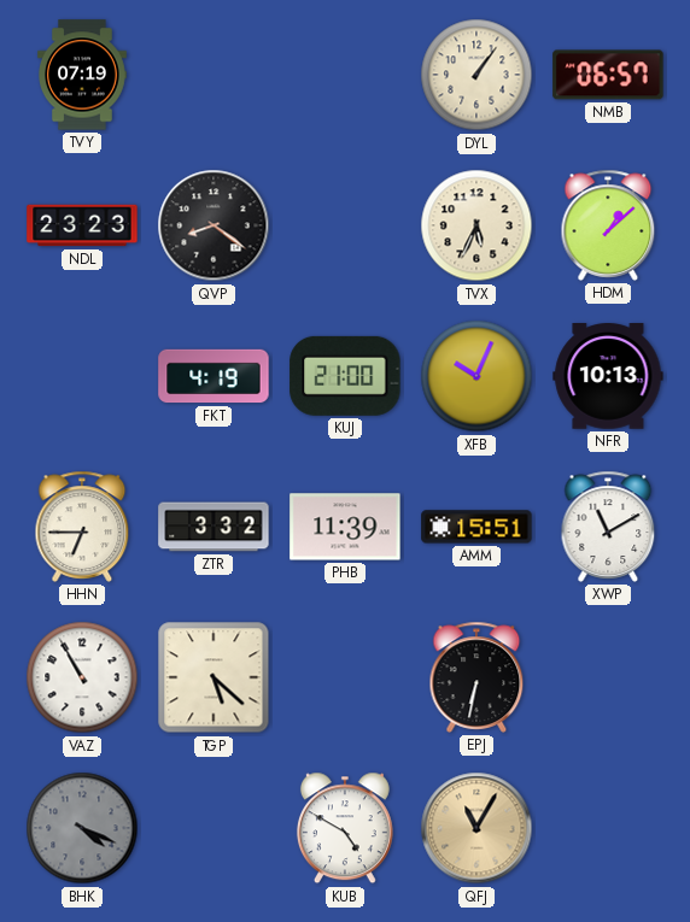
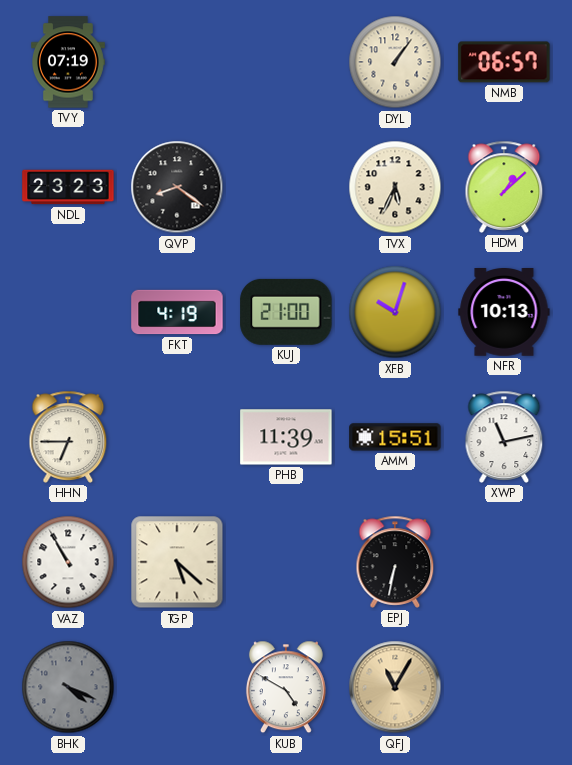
XFB: 10:04 -> 10:03 (395, 312)
ZTR: 3:32 -> none (214, 527)
XWP: 11:10 -> 11:13 (504, 437)
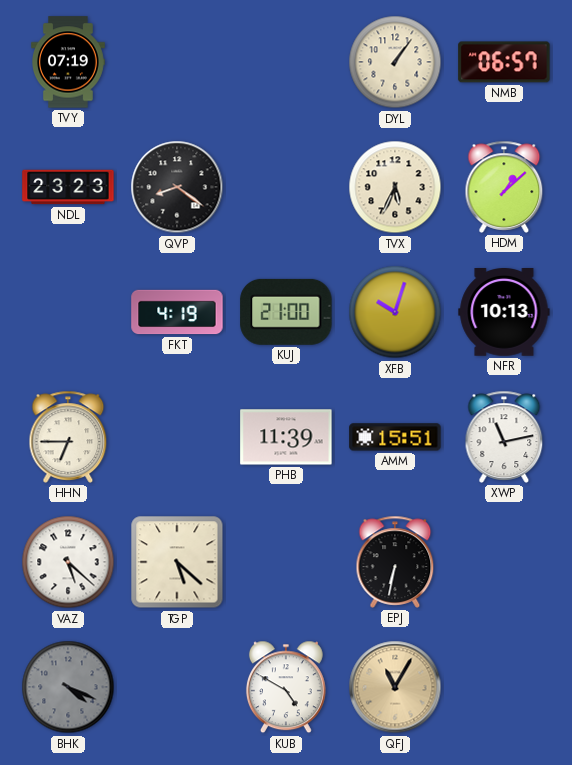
VAZ: 10:55 -> 5:22 (68, 562)
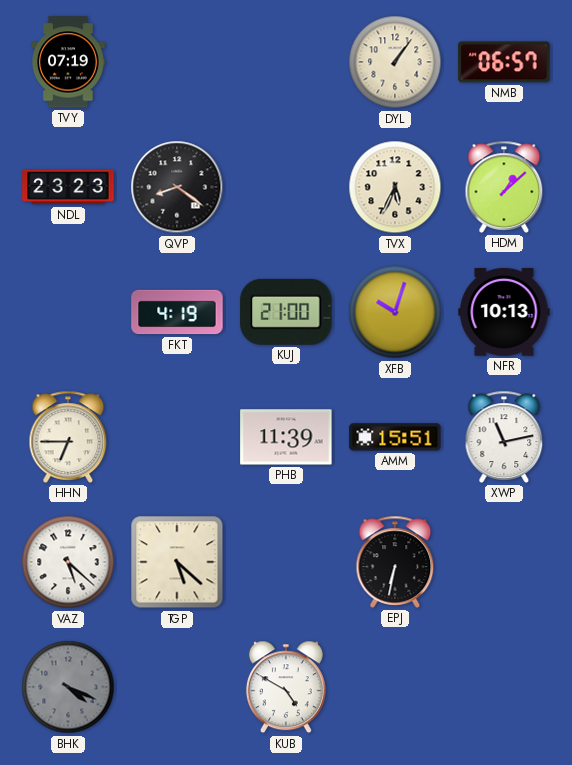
QFJ: 11:05 -> none (395, 687)
